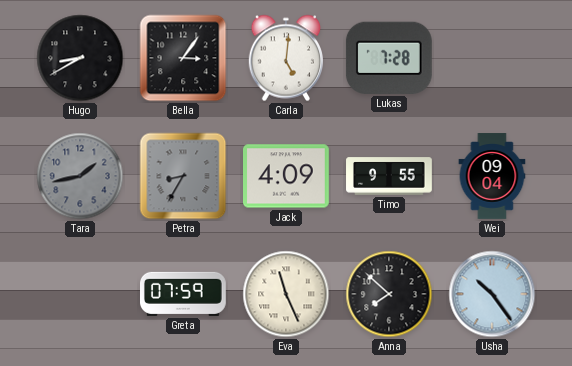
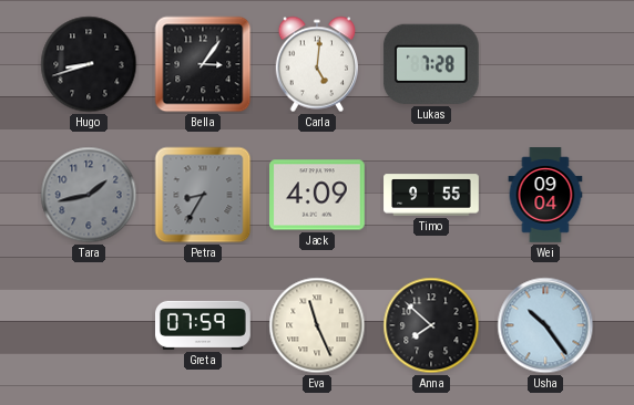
Hugo: 8:40 -> 8:42 (89, 64)
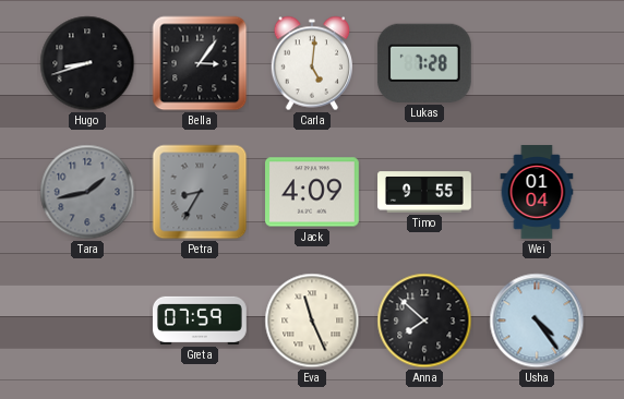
Wei: 09:04 -> 01:04 (537, 192)
Usha: 10:24 -> 4:24 (537, 321)
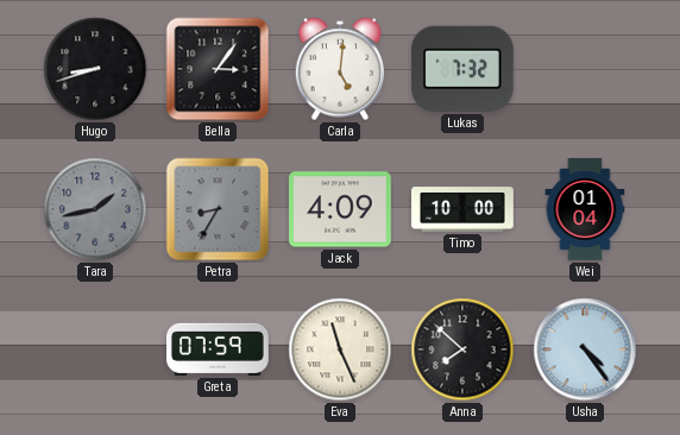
Lukas: 7:28 -> 7:32 (462, 69)
Timo: 9:55 -> 10:00 (462, 209)
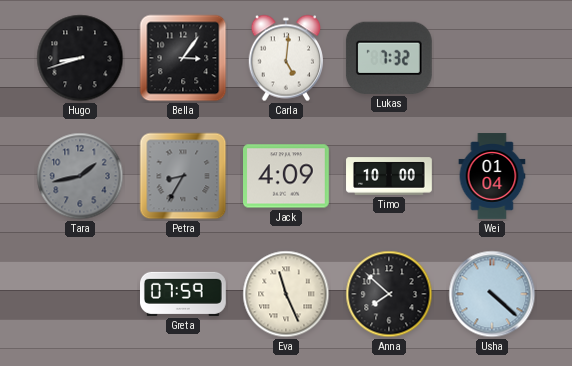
Usha: 4:24 -> 4:22 (492, 294)
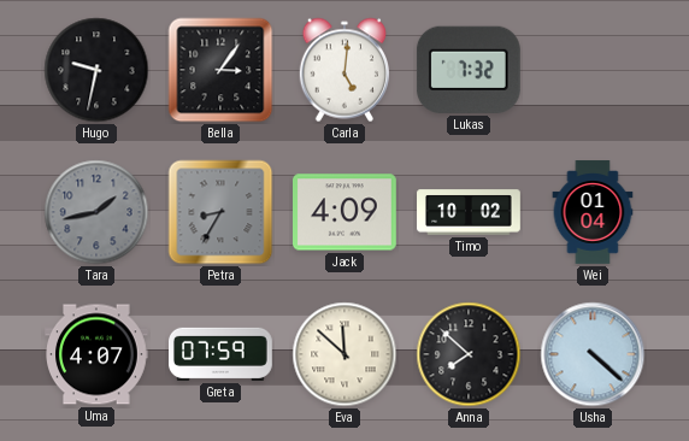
Hugo: 8:42 -> 9:32 (96, 70)
Timo: 10:00 -> 10:02 (469, 212)
Uma: none -> 4:07 (98, 354)
Eva: 11:26 -> 11:52 (344, 354)
